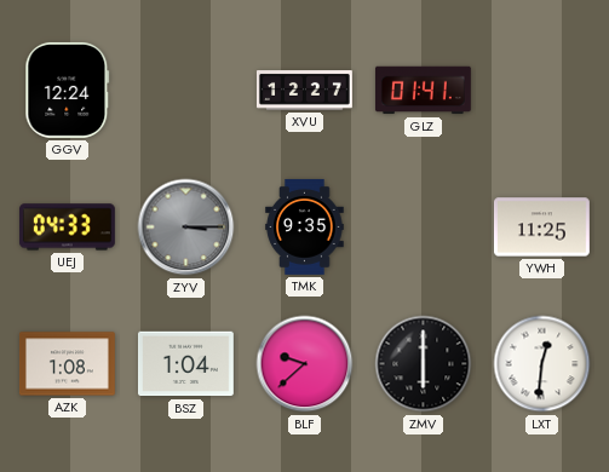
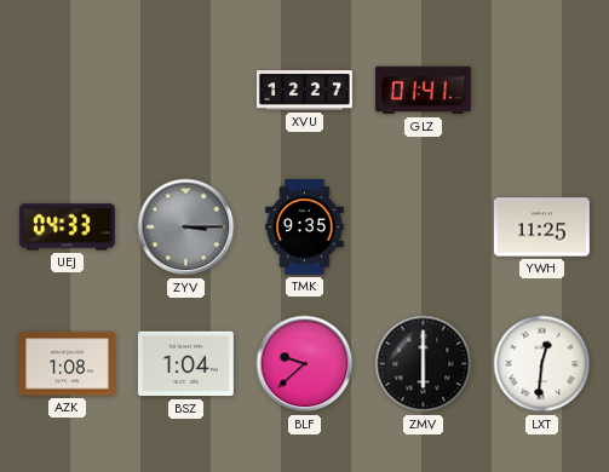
GGV: 12:24 -> none (68, 90)
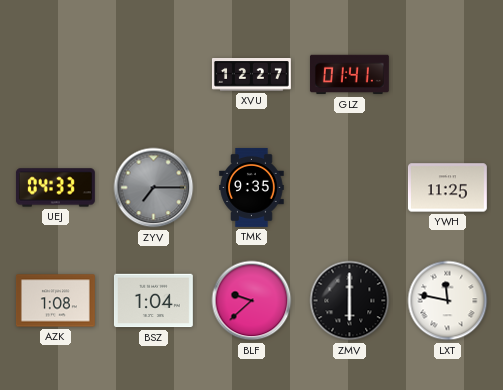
ZYV: 3:15 -> 7:15 (154, 188)
LXT: 12:31 -> 11:47 (448, 301)
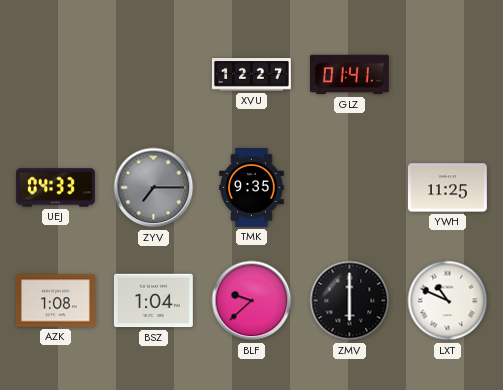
LXT: 11:47 -> 10:49 (448, 301)
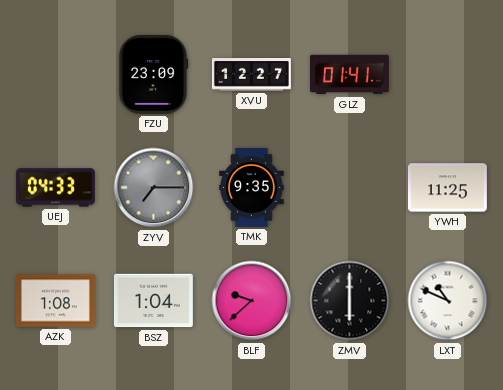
FZU: none -> 23:09 (153, 74)
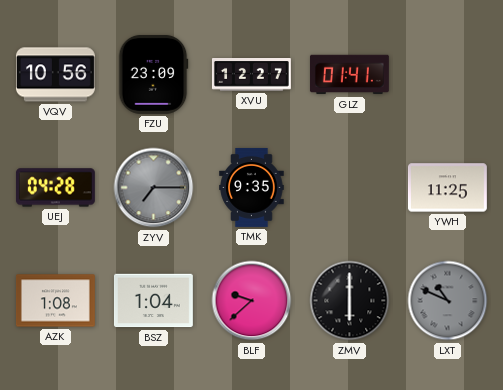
VQV: none -> 10:56 (55, 75)
UEJ: 04:33 -> 04:28 (55, 188)
LXT dial: white -> grey (448, 301)
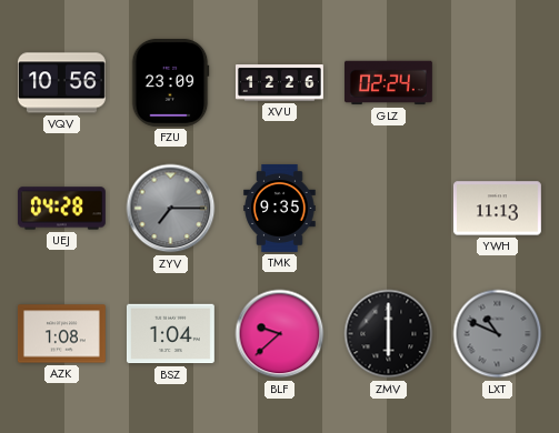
XVU: 12:27 -> 12:26 (279, 83)
GLZ: 01:41 -> 02:24 (388, 83)
YWH: 11:25 -> 11:13 (497, 209)
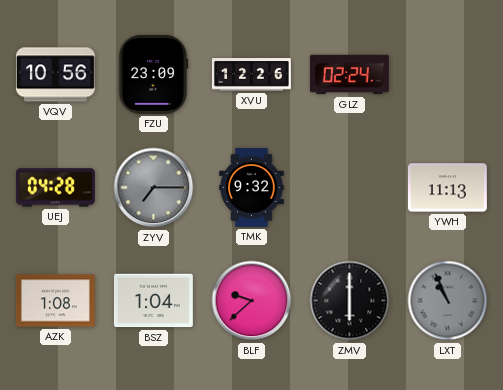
TMK: 9:35 -> 9:32 (252, 187)
LXT: 10:49 -> 10:56 (448, 301)
